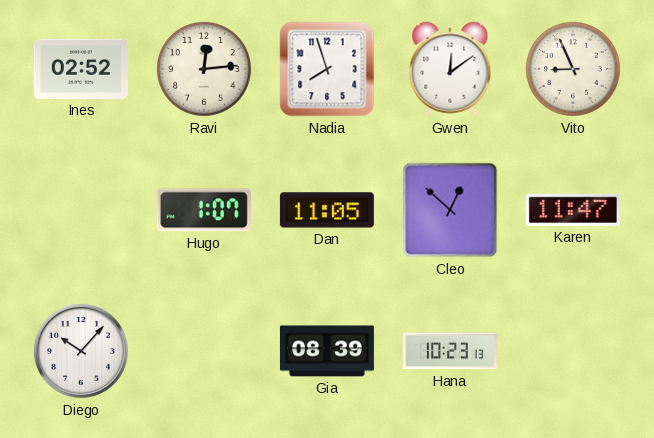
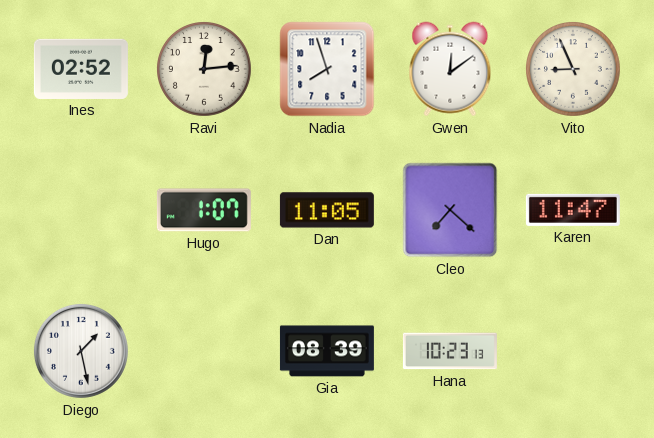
Cleo: 12:52 -> 7:22 (450, 210)
Diego: 10:07 -> 1:28 (81, 351)
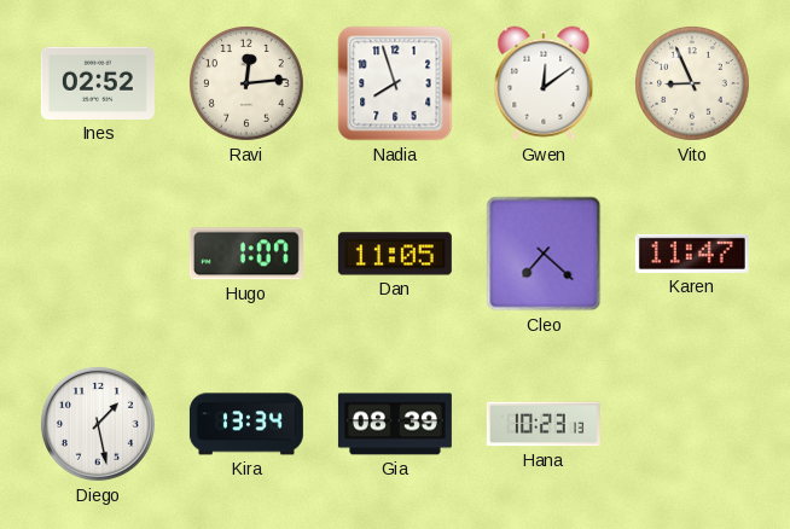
Kira: none -> 13:34 (246, 424)
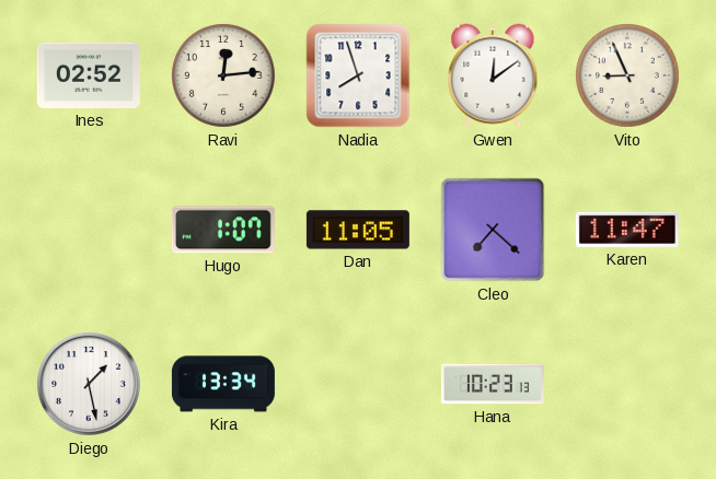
Gia: 08:39 -> none (395, 424)
